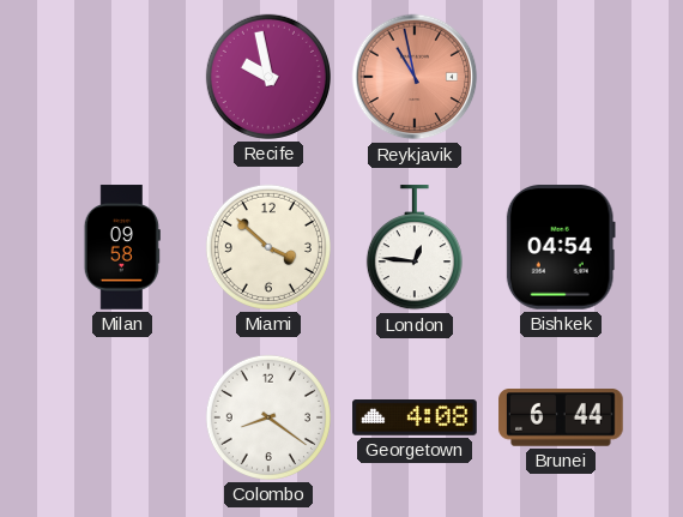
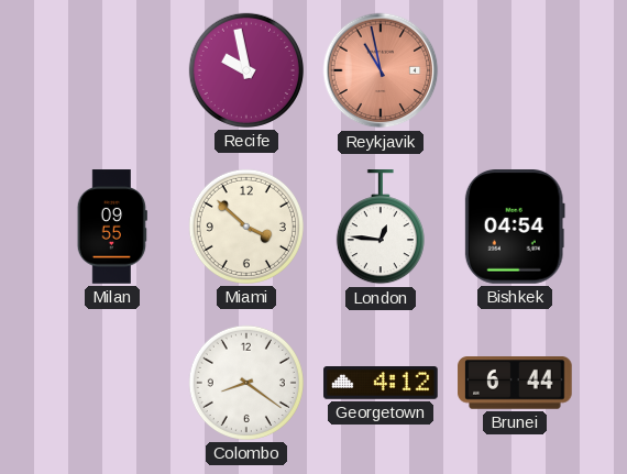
Milan: 09:58 -> 09:55 (112, 227)
Georgetown: 4:08 -> 4:12 (381, 384)
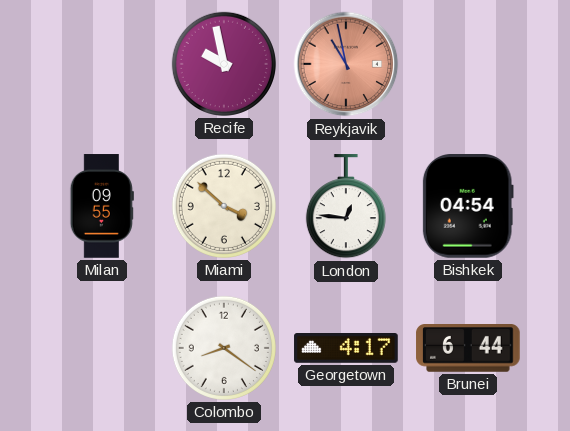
Georgetown: 4:12 -> 4:17 (346, 349)
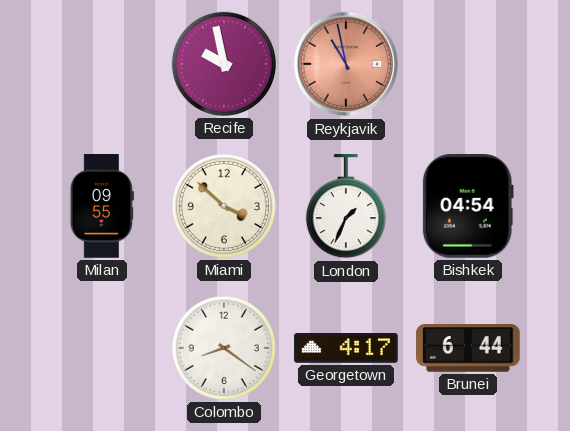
London: 12:46 -> 1:34 (346, 207)
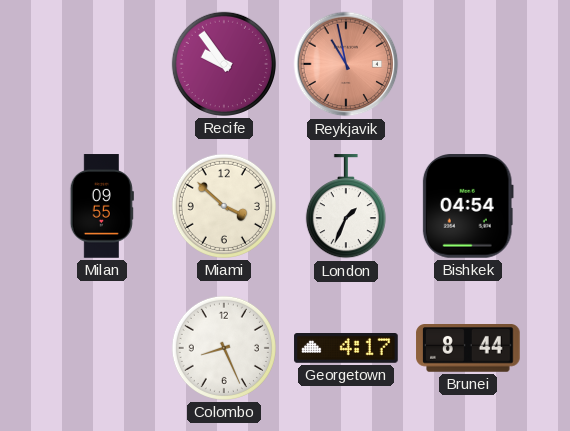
Recife: 9:58 -> 9:54 (224, 64)
Colombo: 8:21 -> 8:26 (224, 348)
Brunei: 6:44 -> 8:44 (468, 349)
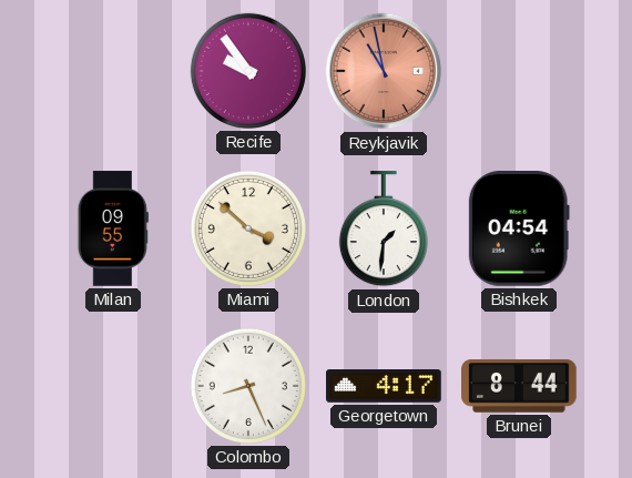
London: 1:34 -> 1:31 (384, 230)
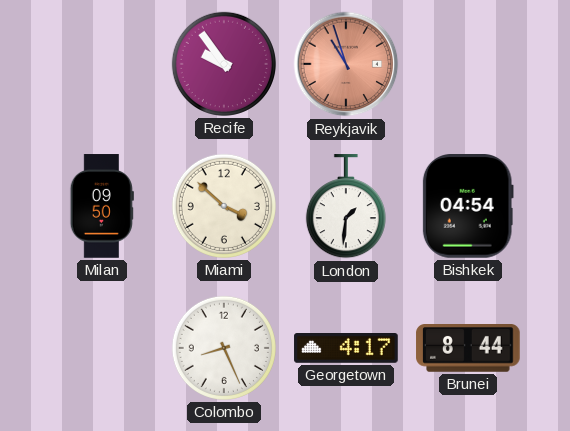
Reykjavik: 10:58 -> 10:57 (346, 64)
Milan: 09:55 -> 09:50 (102, 206)
